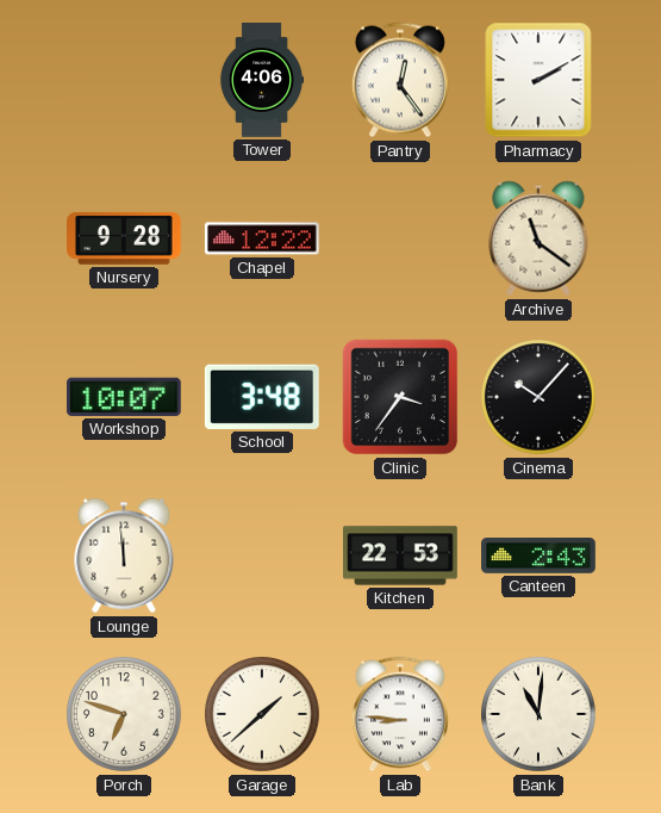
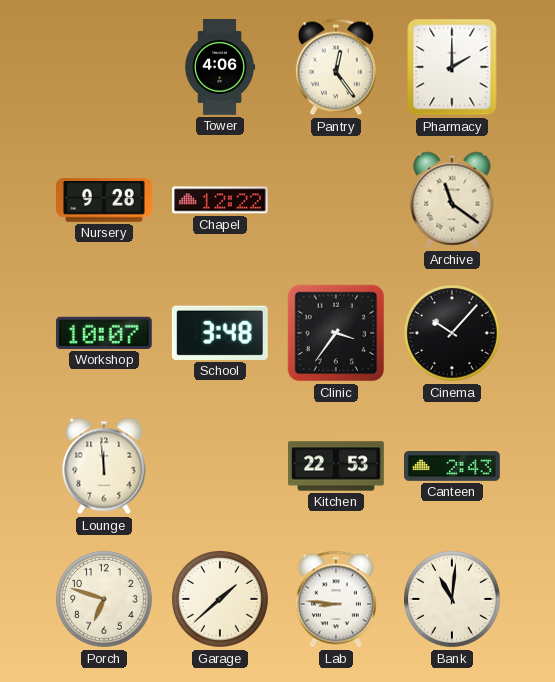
Pharmacy: 2:10 -> 2:00 (452, 67)
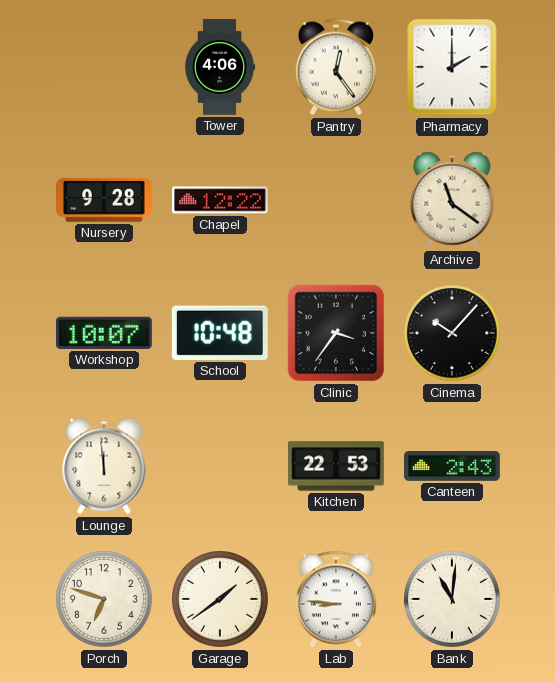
School: 3:48 -> 10:48 (220, 333)
Garage: 1:38 -> 1:39 (221, 600)
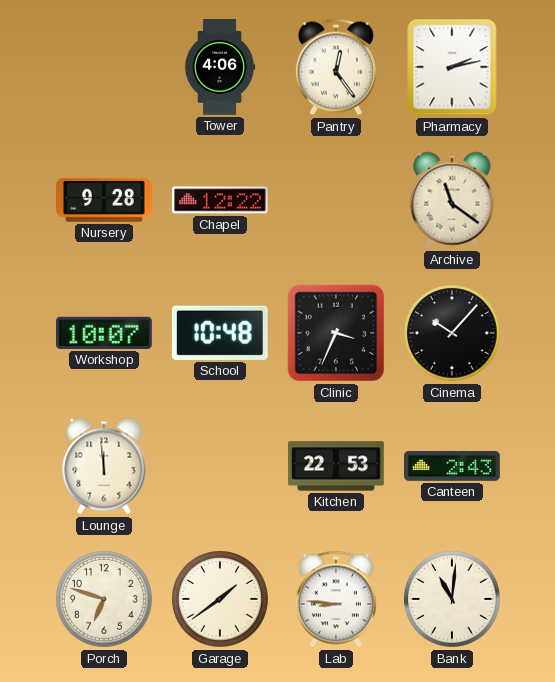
Pharmacy: 2:00 -> 2:13 (452, 67)
Clinic: 3:36 -> 3:34 (336, 333)
